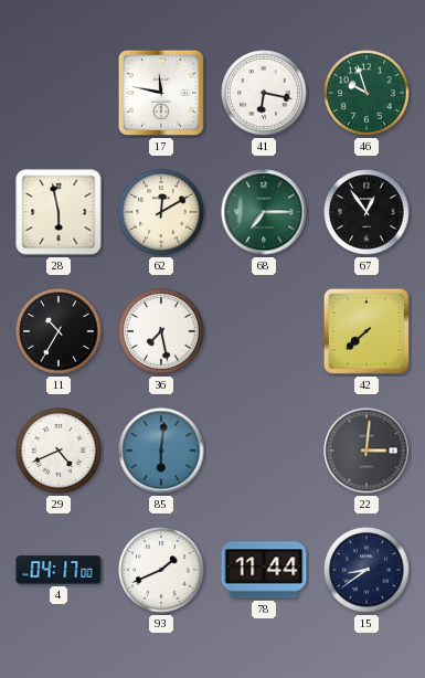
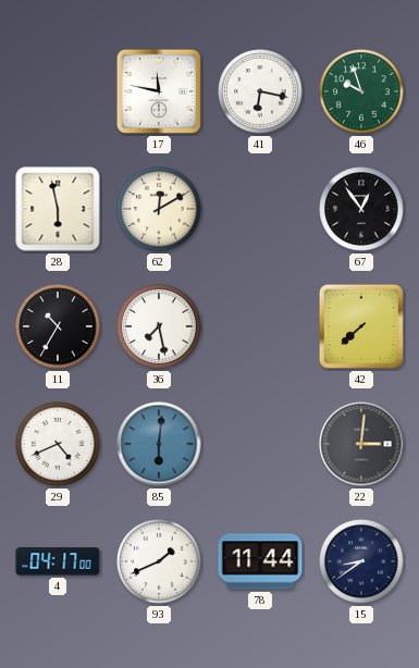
68: 7:15 -> none (264, 212)
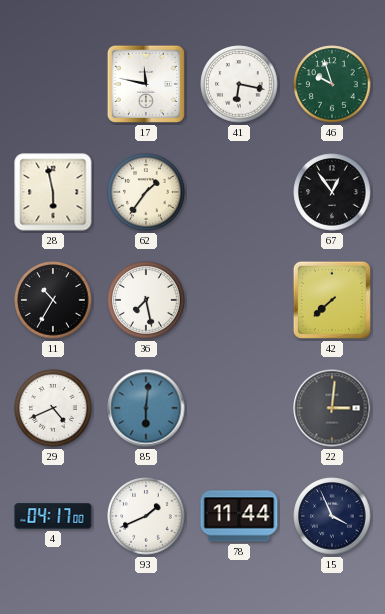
62: 12:10 -> 1:36 (146, 192)
15: 8:39 -> 3:56 (332, 516)
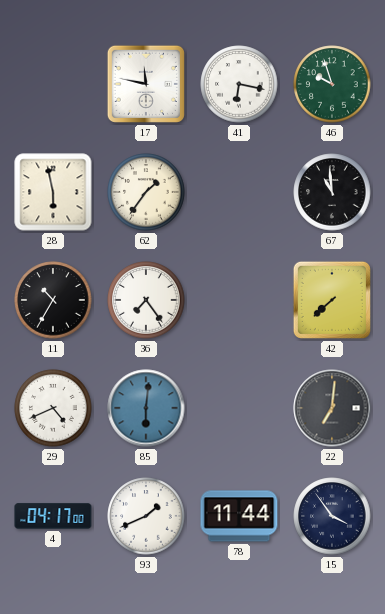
67: 12:54 -> 10:59 (332, 192)
36: 7:28 -> 7:24 (146, 300)
22: 3:01 -> 7:01 (332, 408)
15: 3:56 -> 3:54 (332, 516)
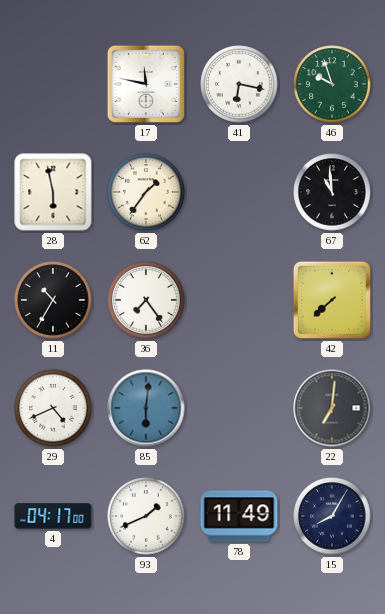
78: 11:44 -> 11:49 (239, 516)
15: 3:54 -> 8:05 (332, 516)
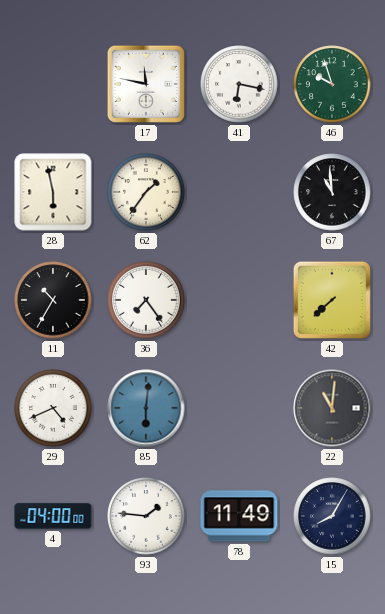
22: 7:01 -> 11:01 (332, 408)
4: 04:17 -> 04:00 (53, 516)
93: 1:41 -> 1:46 (146, 516)
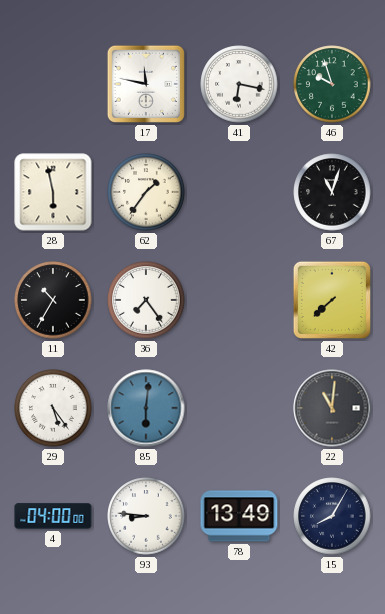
67: 10:59 -> 11:03 (332, 192)
29: 4:41 -> 5:24 (53, 408)
93: 1:46 -> 8:46 (146, 516)
78: 11:49 -> 13:49 (239, 516)
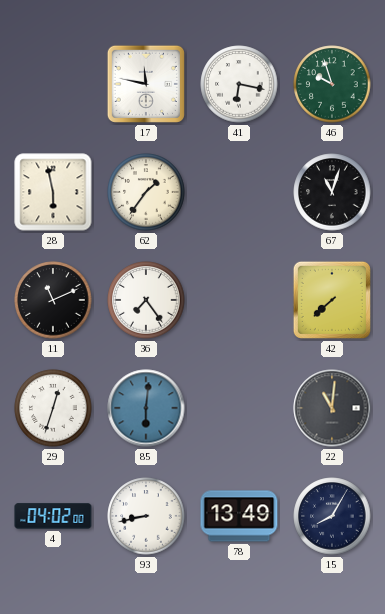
11: 10:35 -> 11:11 (53, 300)
29: 5:24 -> 12:33 (53, 408)
4: 04:00 -> 04:02 (53, 516)
93: 8:46 -> 8:43 (146, 516)
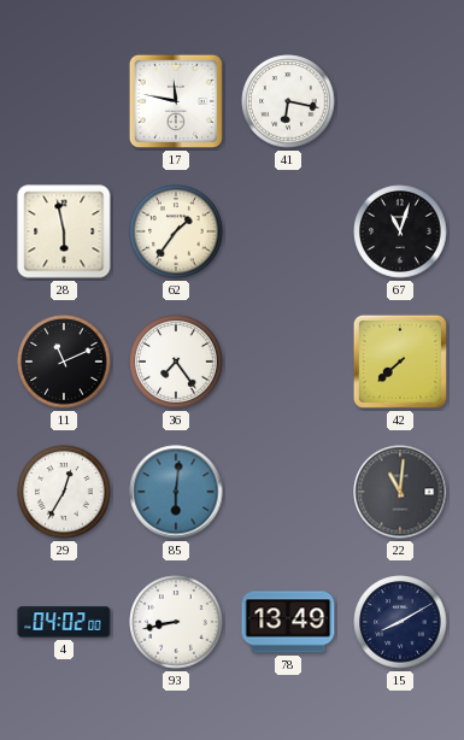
46: 9:57 -> none (332, 84)
29: 12:33 -> 12:35 (64, 492)
15: 8:05 -> 8:10 (400, 622)
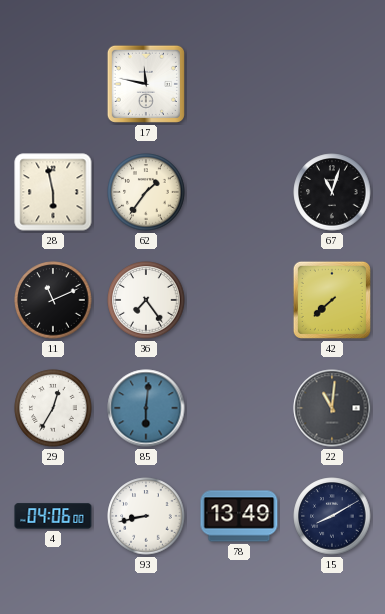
41: 6:17 -> none (288, 101)
4: 04:02 -> 04:06 (53, 516)
